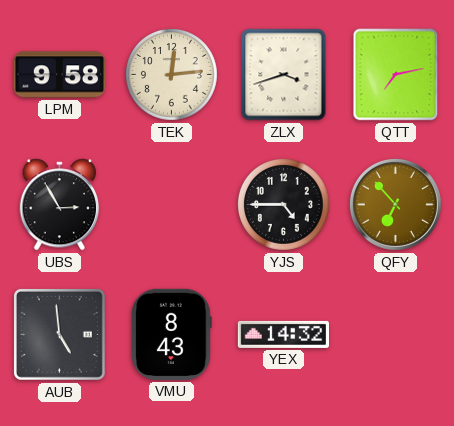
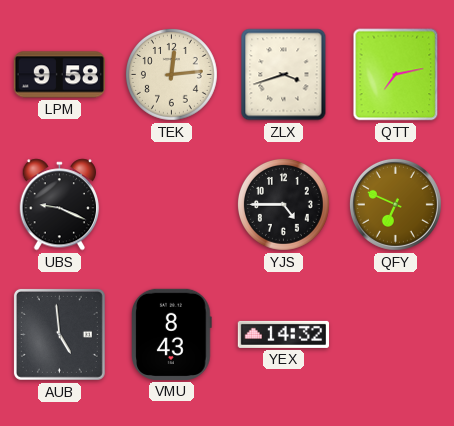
UBS: 2:55 -> 9:19 (60, 205)
QFY: 6:53 -> 6:49 (395, 204)
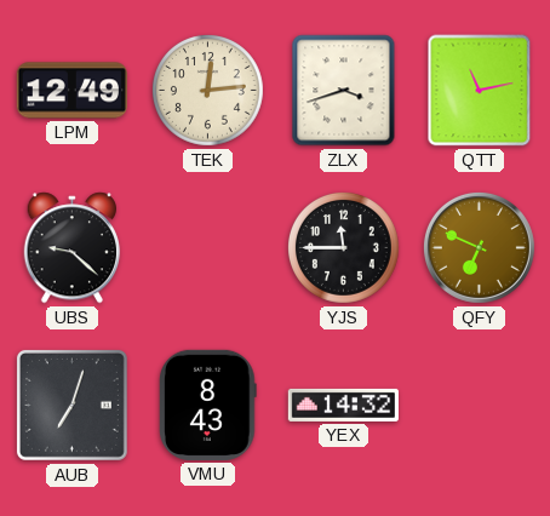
LPM: 9:58 -> 12:49 (71, 91)
QTT: 7:13 -> 11:13 (480, 91)
UBS: 9:19 -> 9:22 (73, 248)
YJS: 4:45 -> 11:45 (343, 247)
AUB: 4:59 -> 7:03 (71, 405)
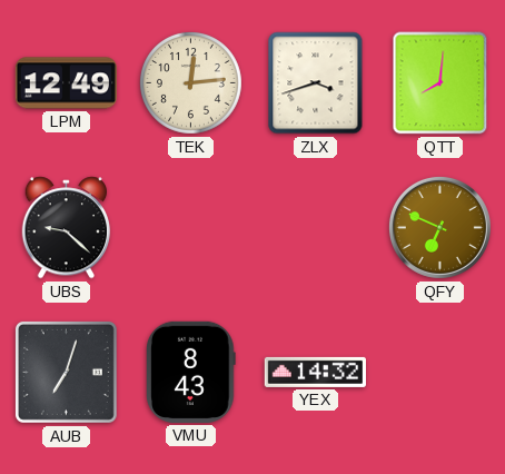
QTT: 11:13 -> 8:01 (440, 83)
YJS: 11:45 -> none (343, 247)
